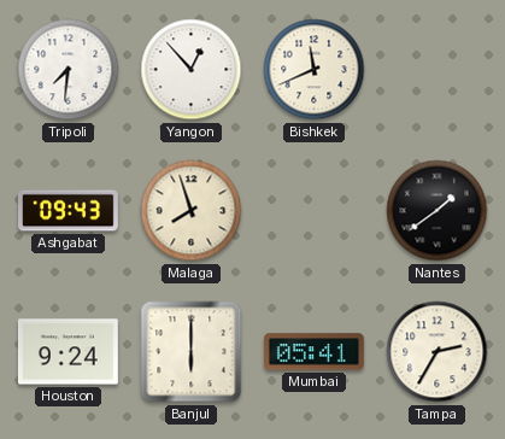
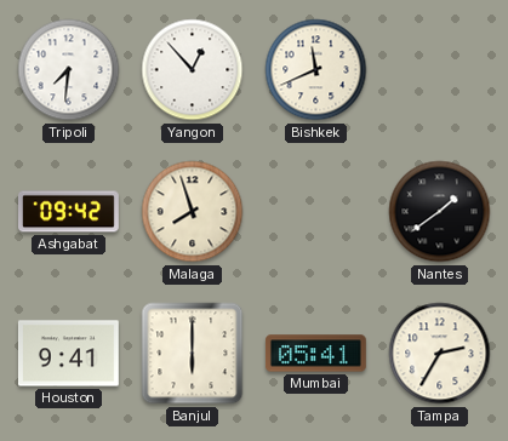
Ashgabat: 09:43 -> 09:42 (69, 212)
Houston: 9:24 -> 9:41 (68, 354)
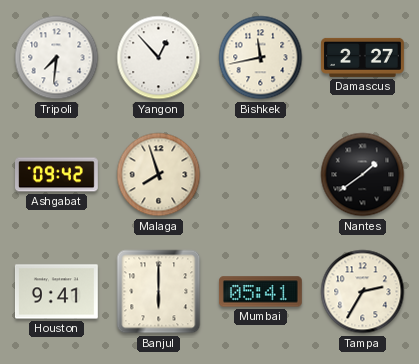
Bishkek: 11:41 -> 11:43 (261, 58)
Damascus: none -> 2:27 (363, 57)
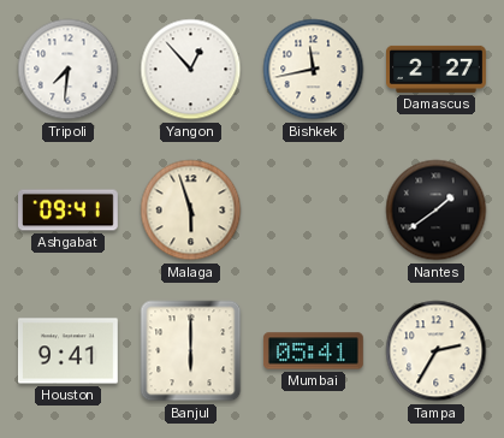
Ashgabat: 09:42 -> 09:41 (69, 211)
Malaga: 7:57 -> 5:57 (191, 211)
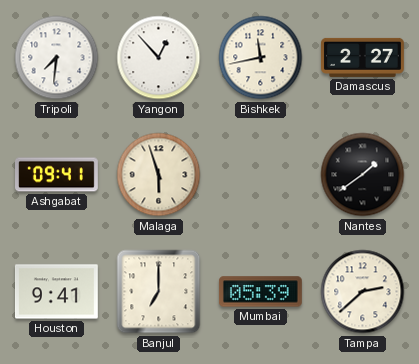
Banjul: 6:00 -> 7:00 (159, 292)
Mumbai: 05:41 -> 05:39 (260, 292)
Tampa: 2:35 -> 2:38 (363, 292)
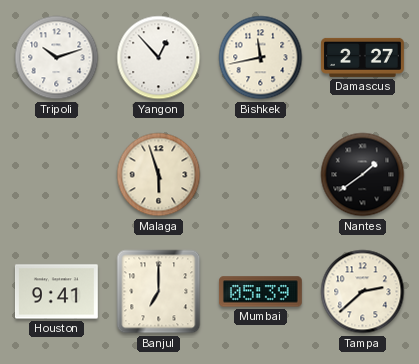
Tripoli: 7:31 -> 10:12 (57, 58)
Ashgabat: 09:41 -> none (57, 175)
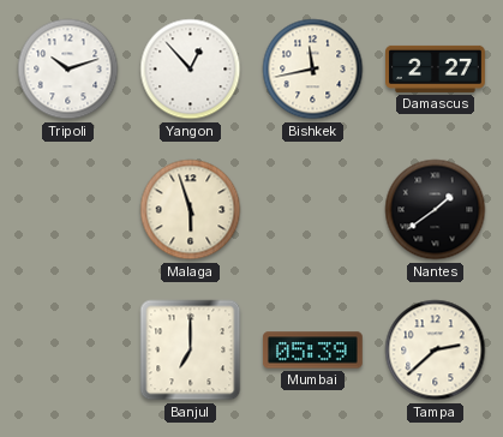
Houston: 9:41 -> none (56, 292)
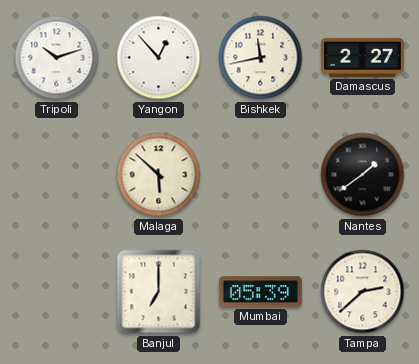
Malaga: 5:57 -> 5:52 (159, 175)
